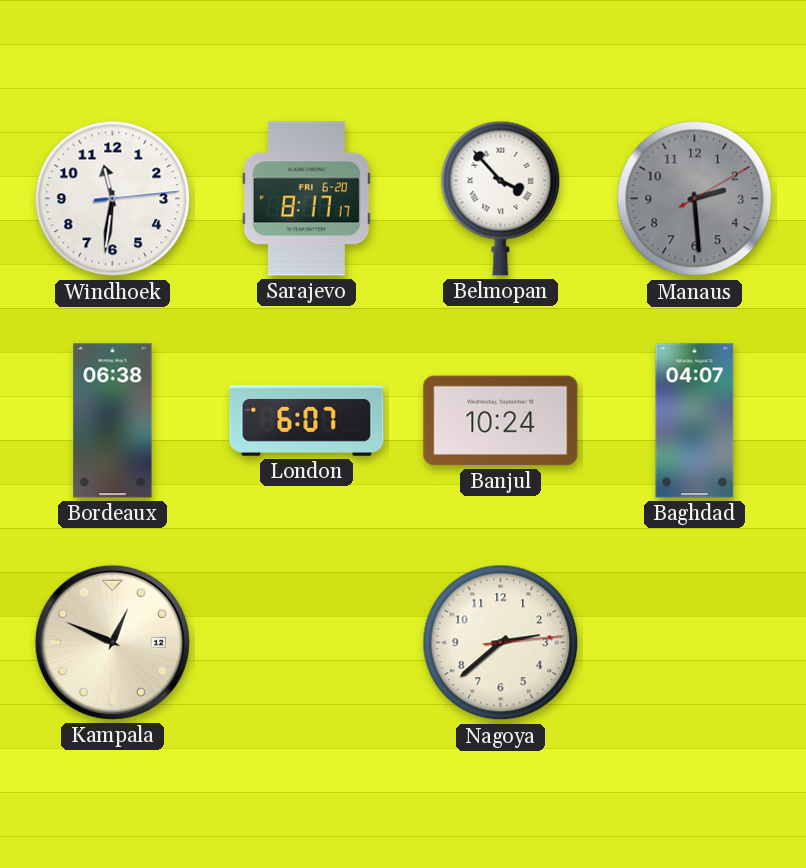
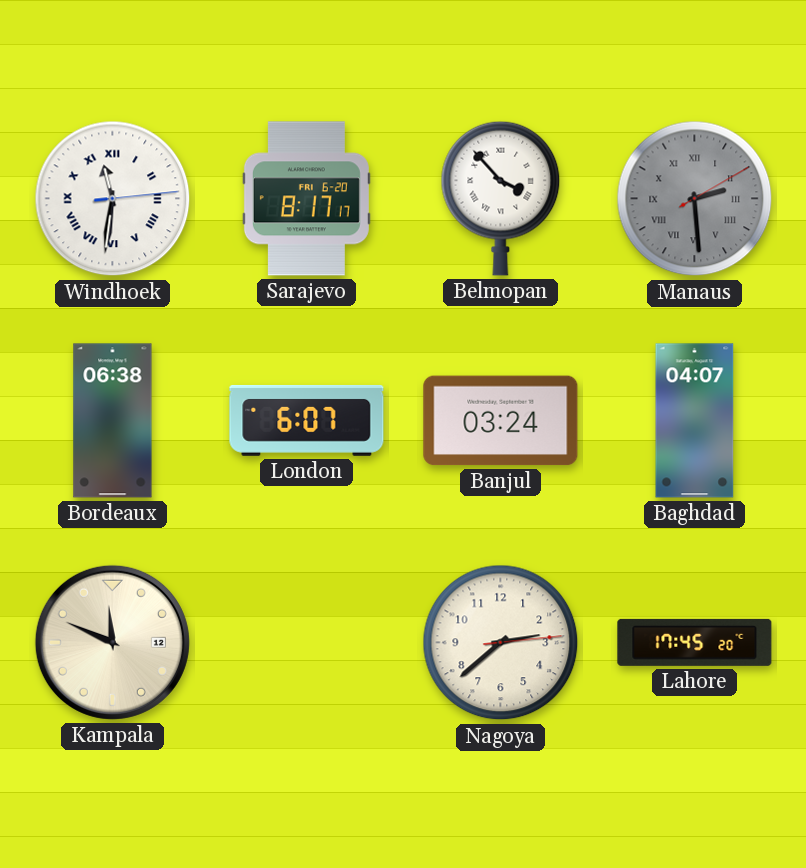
Windhoek numerals: Arabic -> Roman (113, 199)
Manaus numerals: Arabic -> Roman (695, 199)
Banjul: 10:24 -> 03:24 (501, 421)
Kampala: 12:49 -> 11:49 (112, 642)
Lahore: none -> 17:45 (695, 642)
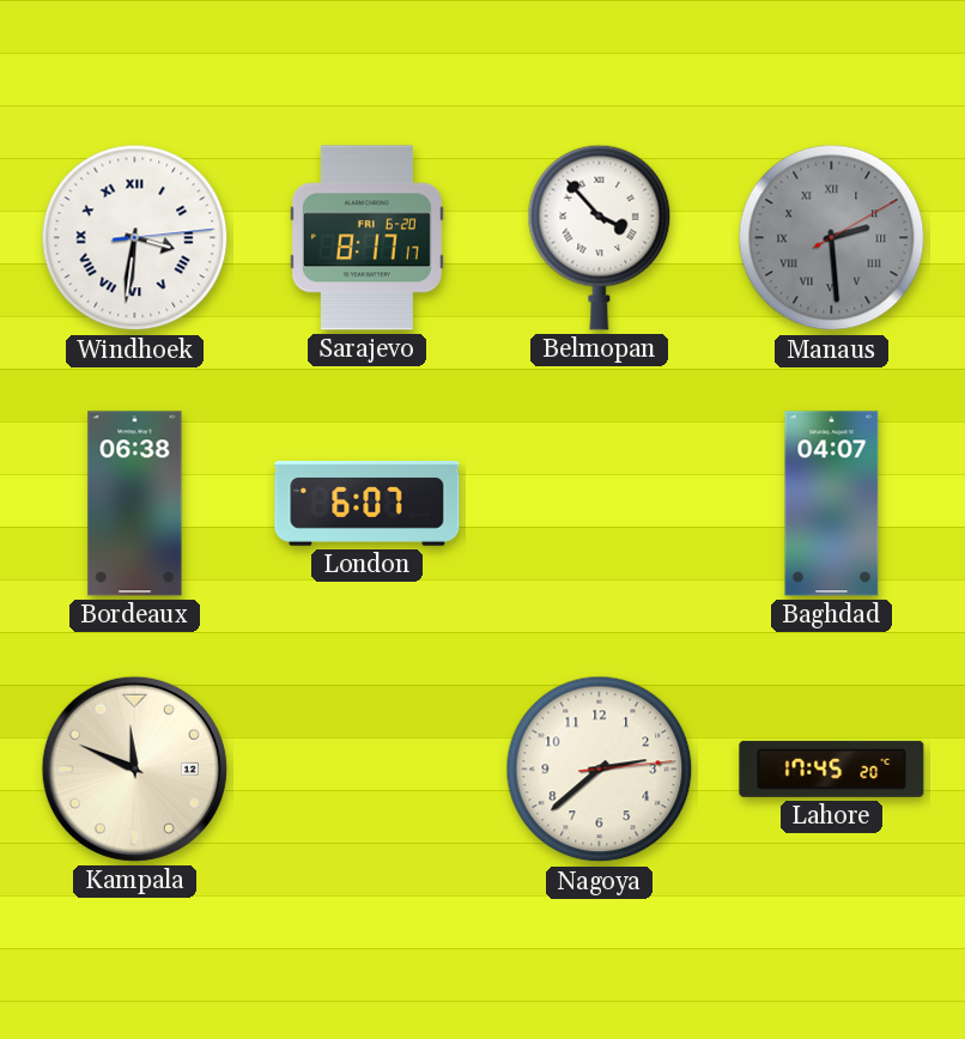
Windhoek: 11:31 -> 3:31 (135, 238)
Banjul: 03:24 -> none (501, 421)
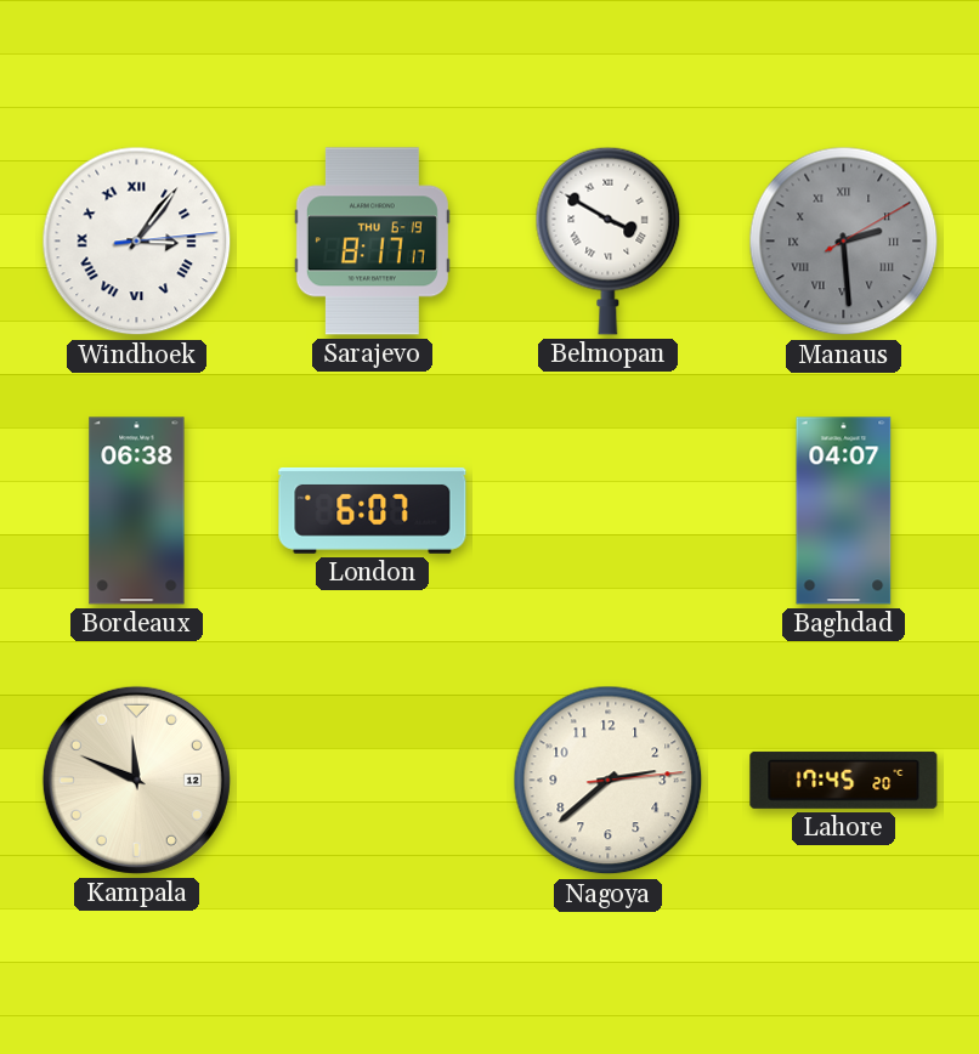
Windhoek: 3:31 -> 3:06 (137, 242)
Sarajevo date: FRI 6-20 -> THU 6-19 (372, 242)
Belmopan: 3:53 -> 3:50 (609, 240)
